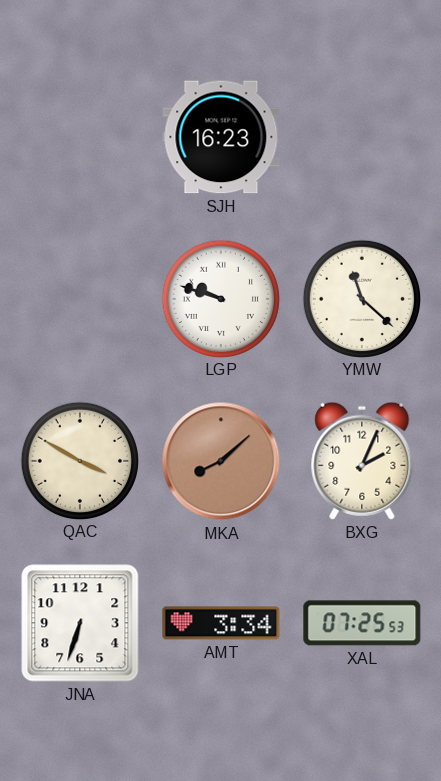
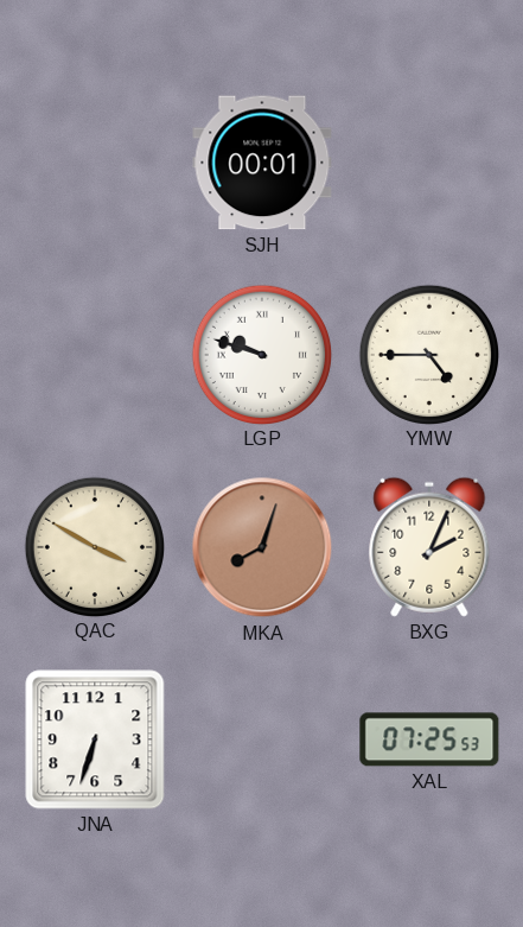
SJH: 16:23 -> 00:01 (262, 163)
YMW: 11:22 -> 4:45 (428, 354)
MKA: 8:08 -> 8:03 (262, 547)
AMT: 3:34 -> none (221, 623)
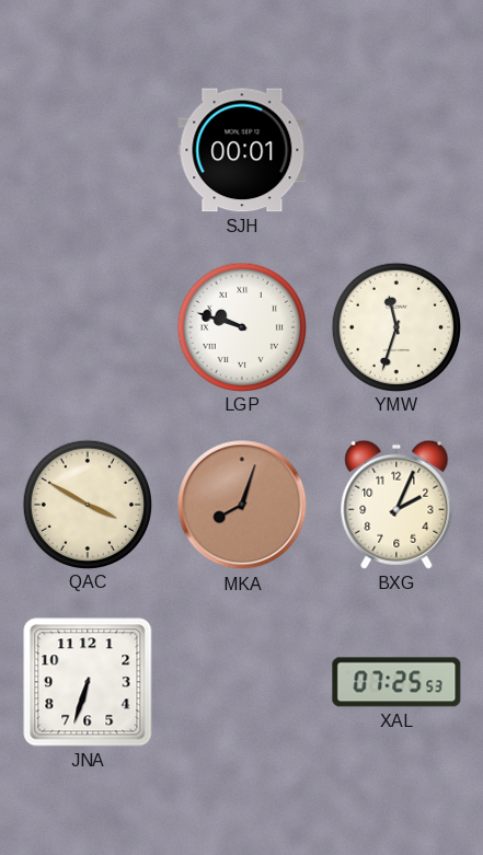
YMW: 4:45 -> 11:33 (395, 326)
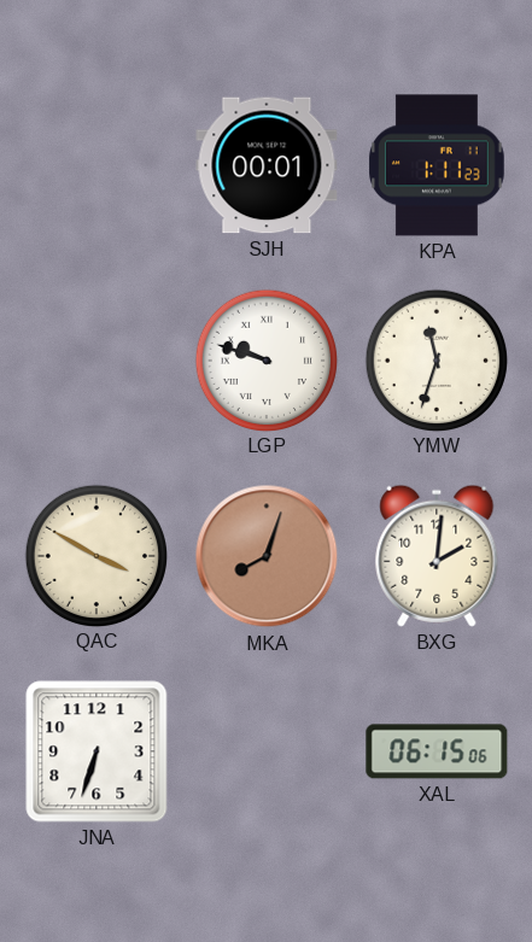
KPA: none -> 1:11 (437, 165)
BXG: 2:04 -> 2:01 (437, 556)
XAL: 07:25 -> 06:15 (437, 751)
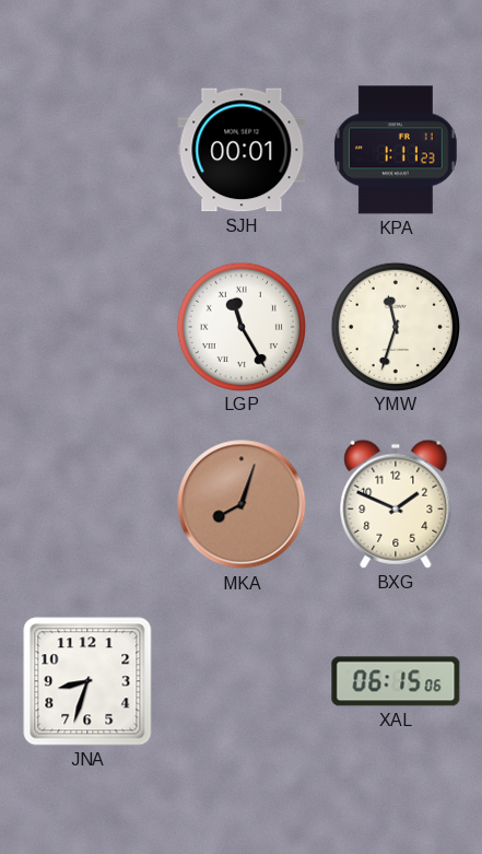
LGP: 9:48 -> 11:25 (240, 326)
QAC: 3:50 -> none (95, 555)
BXG: 2:01 -> 1:49 (396, 504)
JNA: 6:33 -> 8:33 (87, 681)
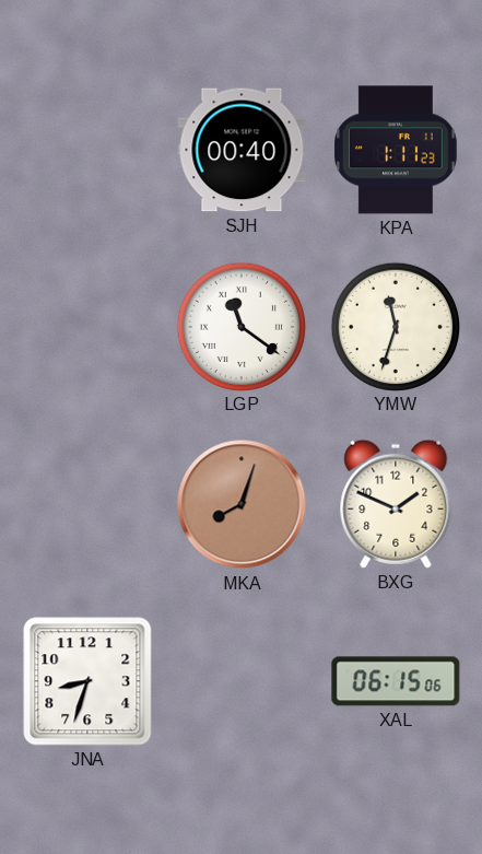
SJH: 00:01 -> 00:40 (242, 150)
LGP: 11:25 -> 11:21 (240, 326)
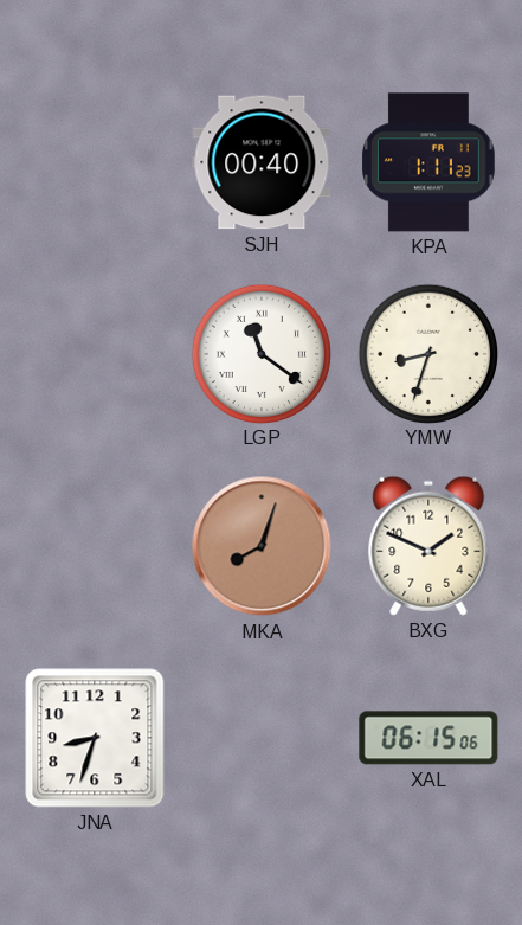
YMW: 11:33 -> 8:33 (427, 353)
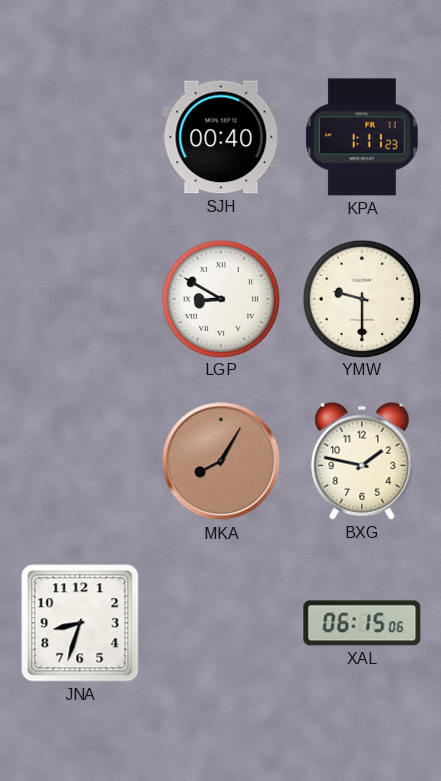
LGP: 11:21 -> 8:50 (220, 298)
YMW: 8:33 -> 9:30 (361, 298)
MKA: 8:03 -> 8:05 (221, 461)
BXG: 1:49 -> 1:47 (362, 461)
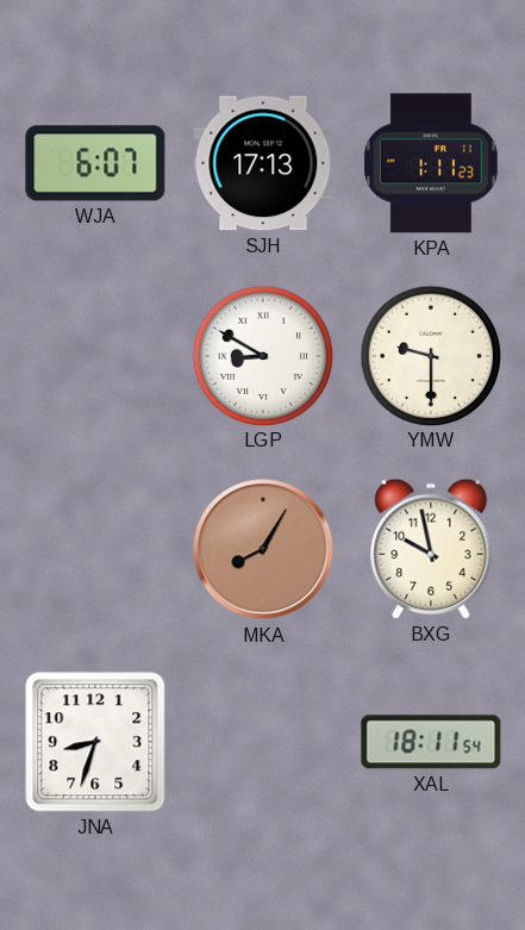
WJA: none -> 6:07 (95, 163)
SJH: 00:40 -> 17:13 (263, 163)
BXG: 1:47 -> 9:58 (431, 549)
XAL: 06:15 -> 18:11 (431, 742)
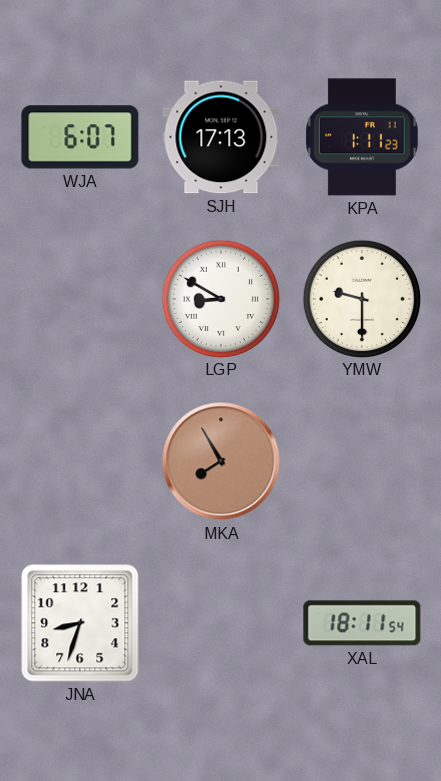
MKA: 8:05 -> 7:55 (221, 461)
BXG: 9:58 -> none (431, 549)
